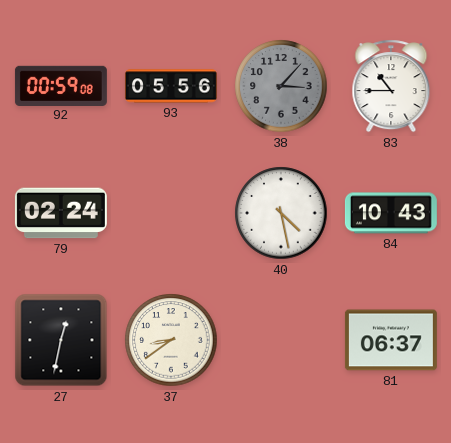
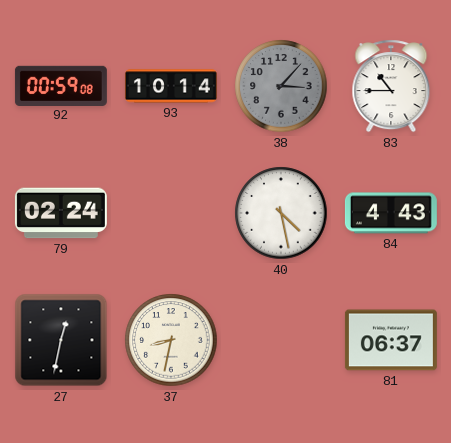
93: 05:56 -> 10:14 (171, 86)
84: 10:43 -> 4:43 (391, 213)
37: 8:39 -> 8:32 (171, 340)
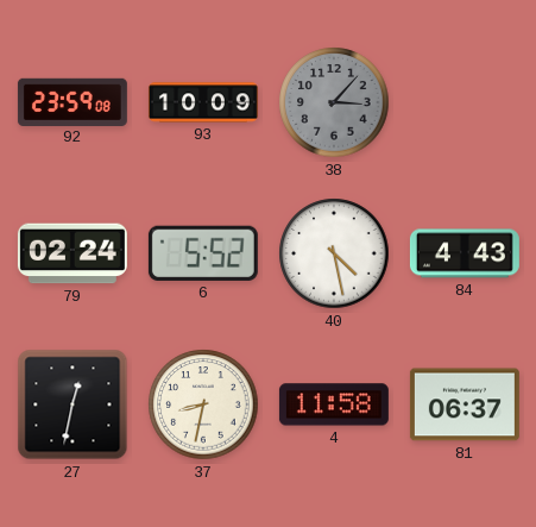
92: 00:59 -> 23:59 (72, 101)
93: 10:14 -> 10:09 (203, 102)
83: 10:45 -> none (391, 86)
6: none -> 5:52 (203, 253)
4: none -> 11:58 (334, 404)
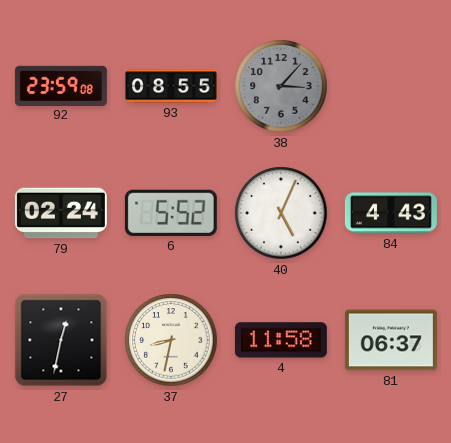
93: 10:09 -> 08:55 (171, 86)
40: 4:28 -> 5:04 (281, 213)
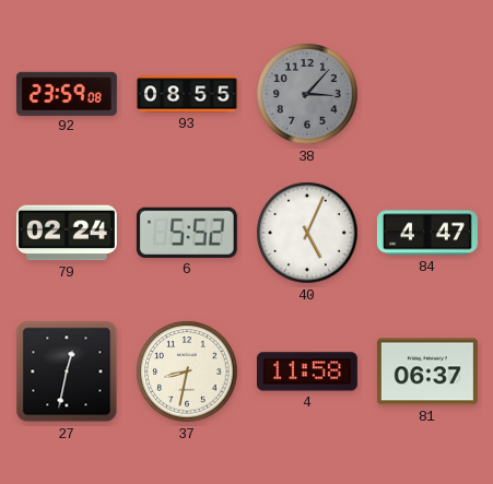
84: 4:43 -> 4:47 (427, 233)
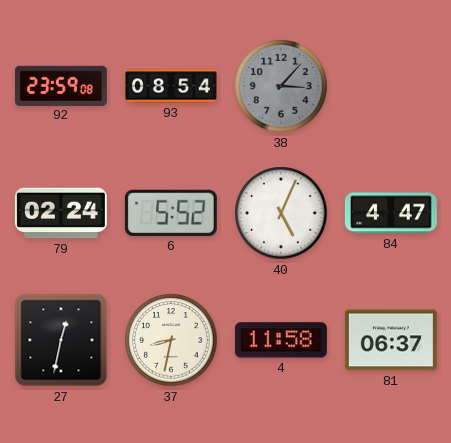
93: 08:55 -> 08:54 (171, 86)
